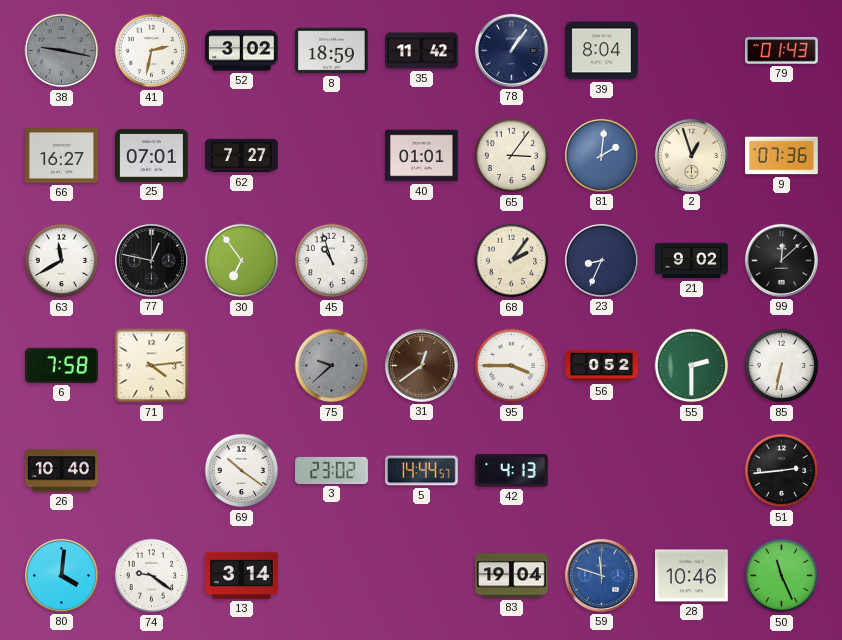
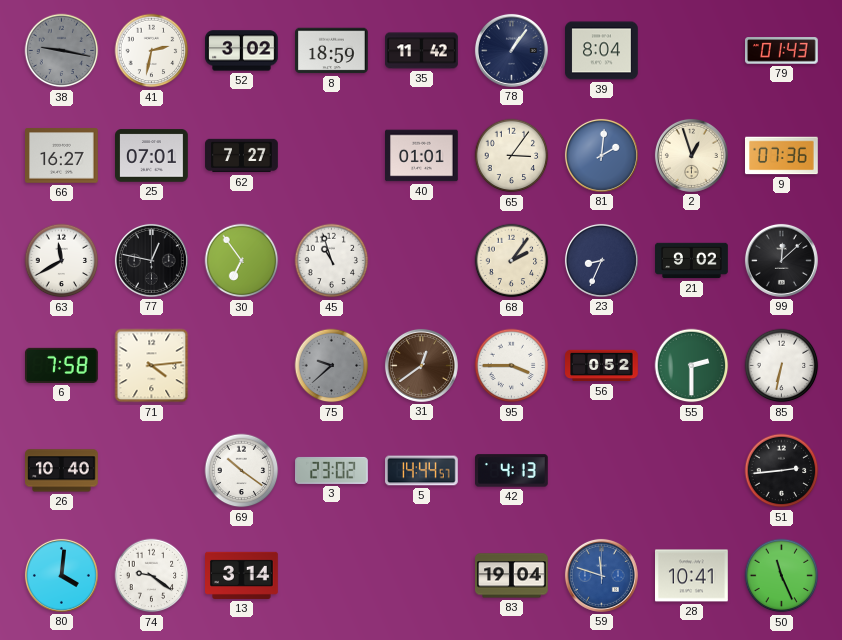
28: 10:46 -> 10:41 (692, 576)
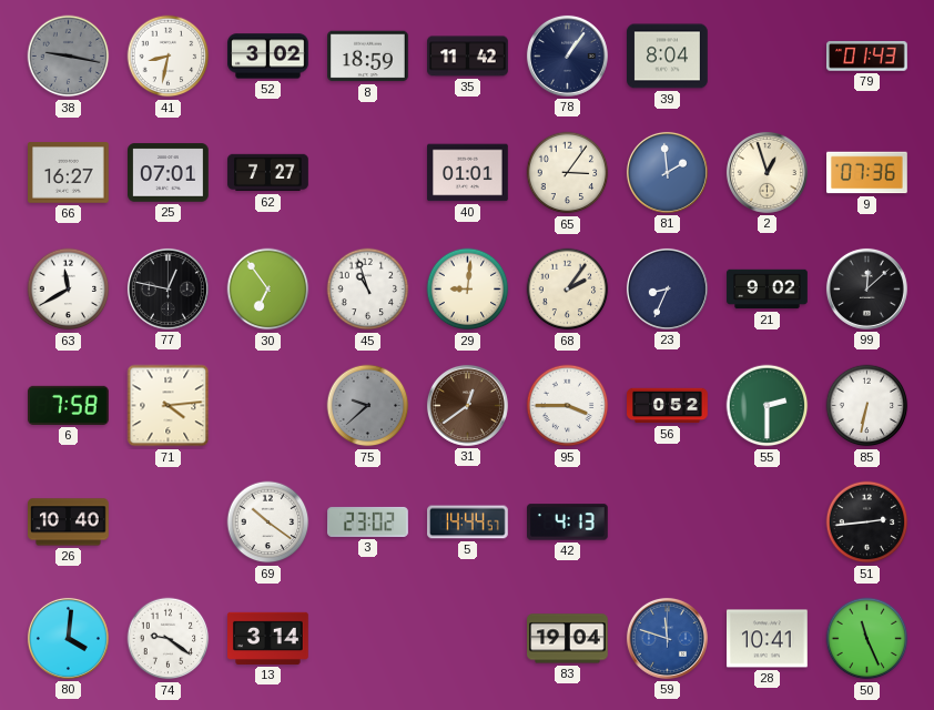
41: 2:32 -> 8:32 (169, 57)
81: 2:01 -> 1:59 (667, 172)
29: none -> 9:01 (468, 290)
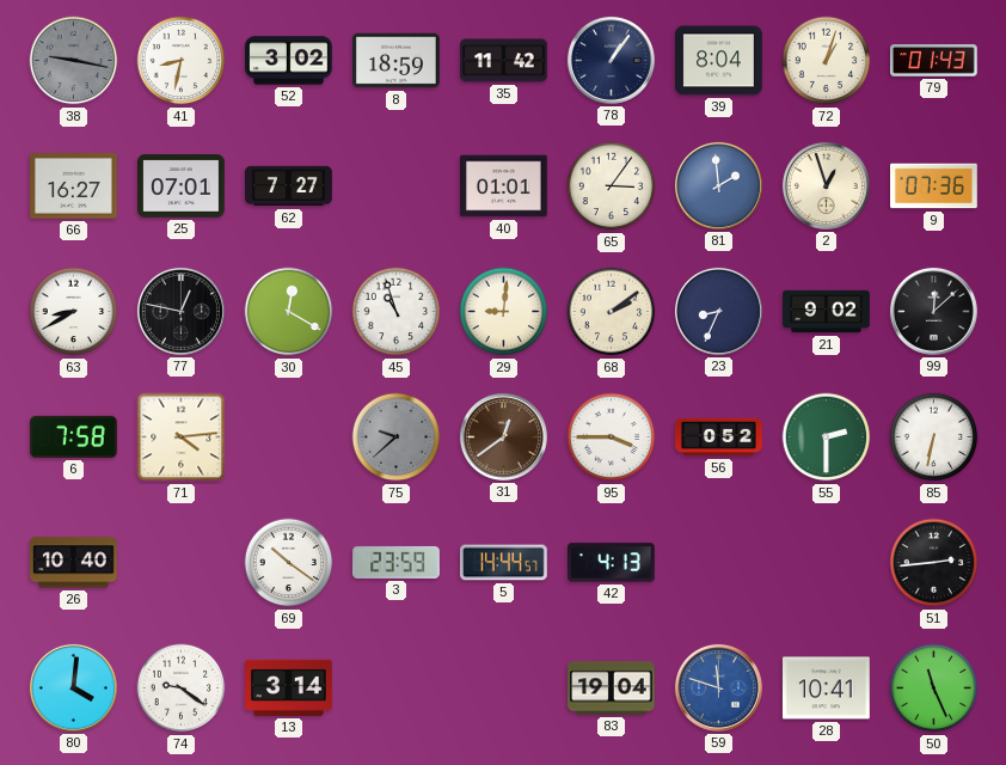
72: none -> 1:03 (827, 61)
63: 11:40 -> 8:40 (74, 312)
30: 6:54 -> 12:20 (289, 312)
68: 2:06 -> 2:09 (612, 312)
3: 23:02 -> 23:59 (397, 562)
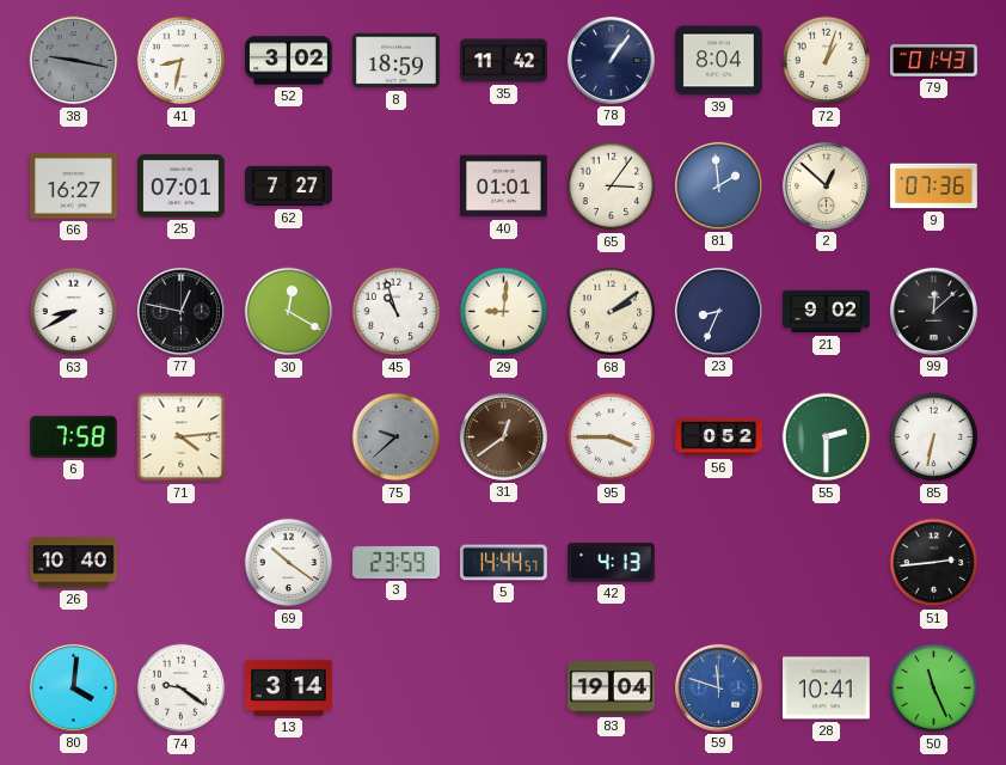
2: 12:57 -> 12:52 (826, 185)
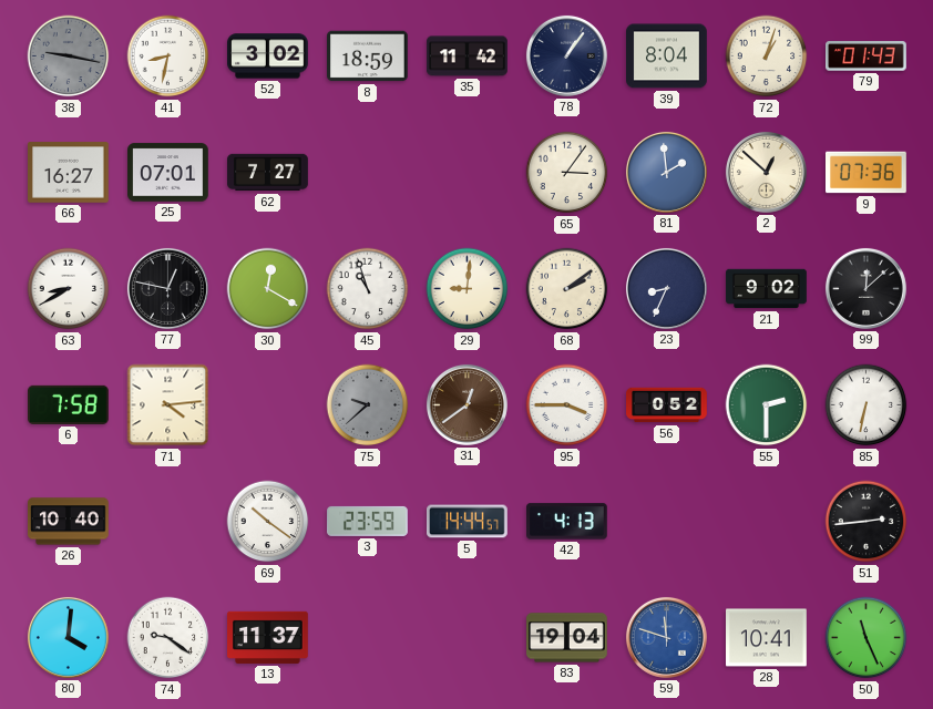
40: 01:01 -> none (504, 186)
13: 3:14 -> 11:37 (268, 637)
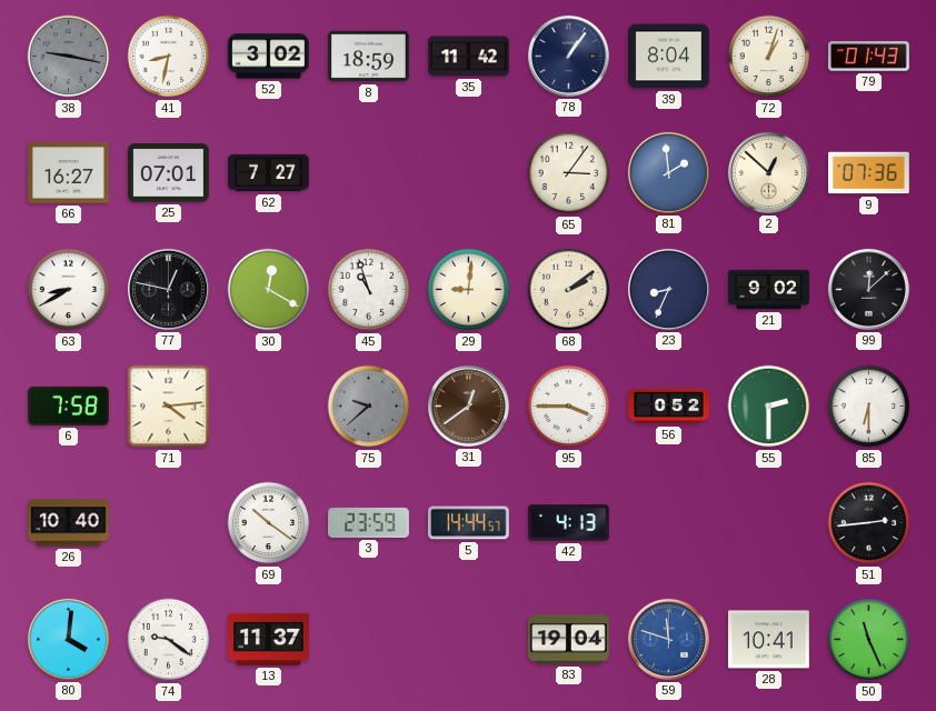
85: 6:32 -> 6:30 (869, 407)
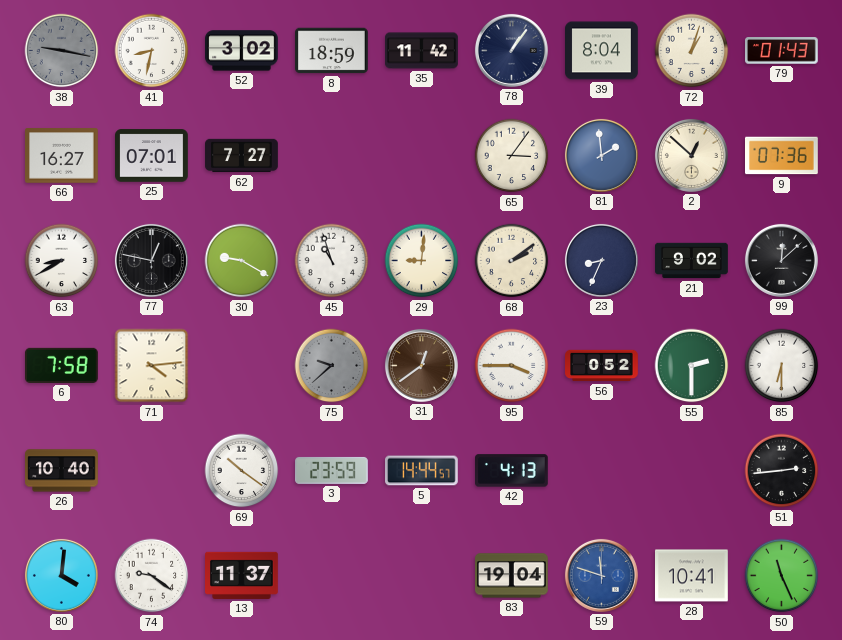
30: 12:20 -> 9:20 (242, 261)
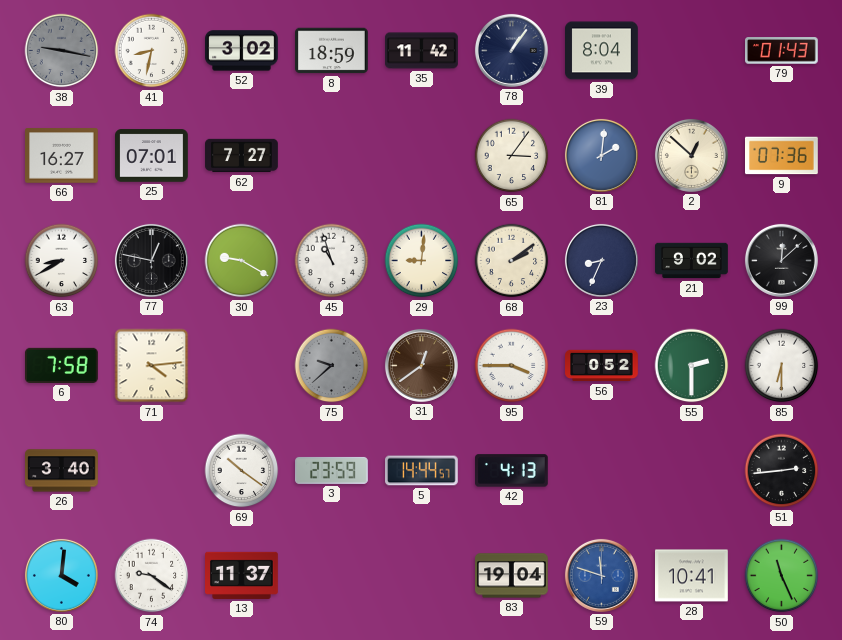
72: 1:03 -> none (692, 51)
81: 1:59 -> 2:01 (601, 155)
26: 10:40 -> 3:40 (62, 471)
